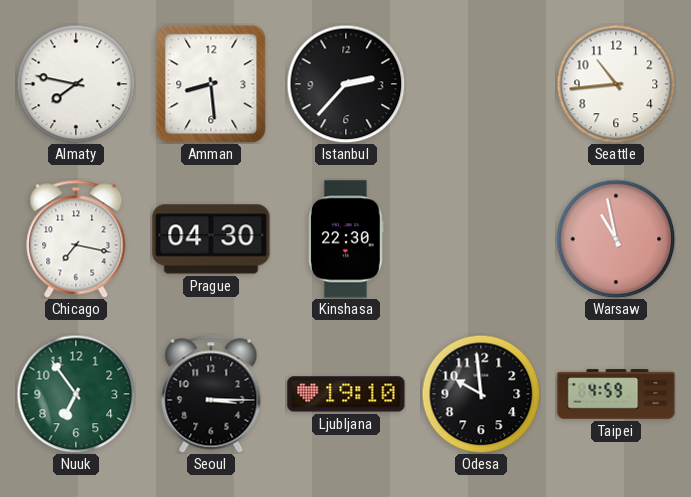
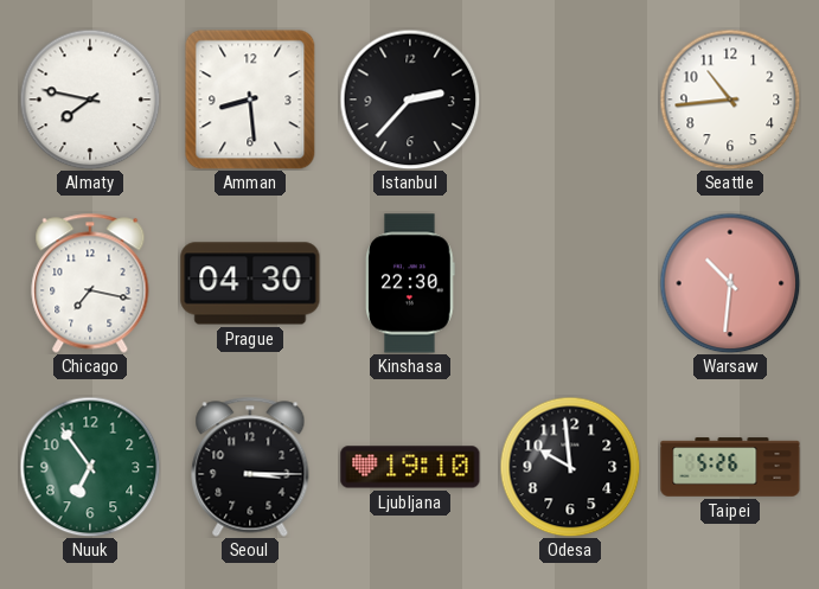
Warsaw: 10:58 -> 10:31 (730, 283)
Taipei: 4:59 -> 5:26 (730, 467)
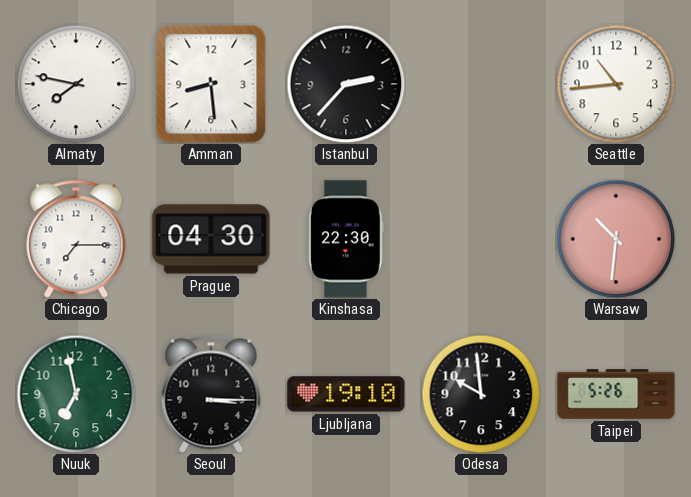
Chicago: 7:17 -> 7:15 (76, 239)
Nuuk: 6:54 -> 6:58 (76, 394)
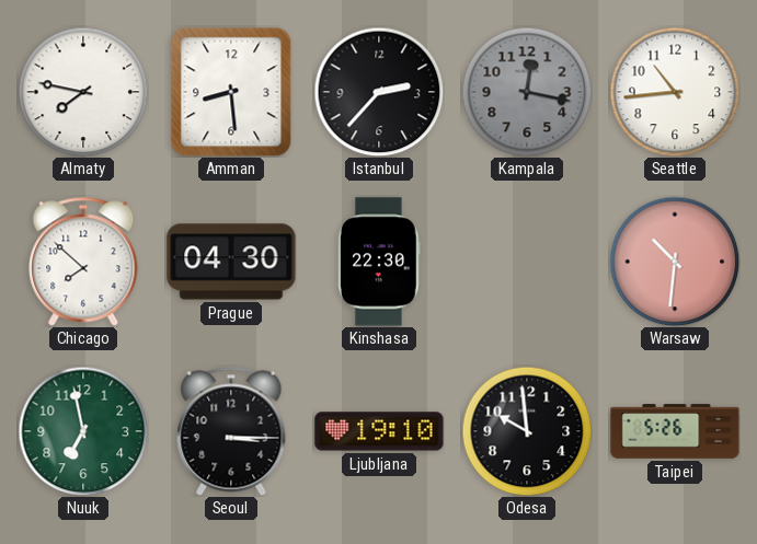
Kampala: none -> 12:17 (527, 92)
Chicago: 7:15 -> 7:52 (83, 262)
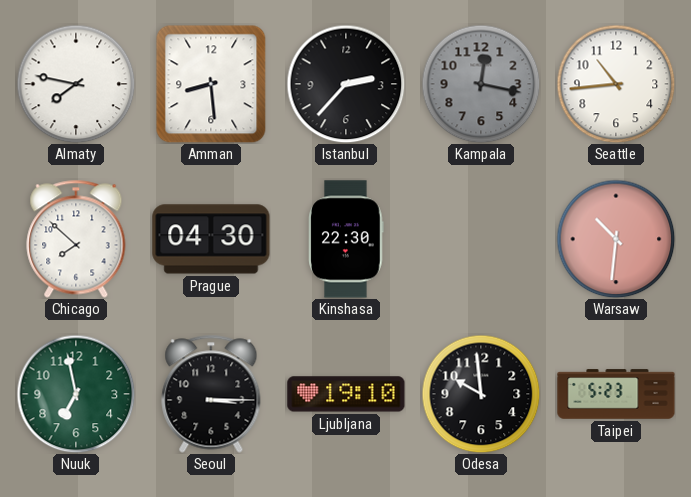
Taipei: 5:26 -> 5:23 (616, 394)
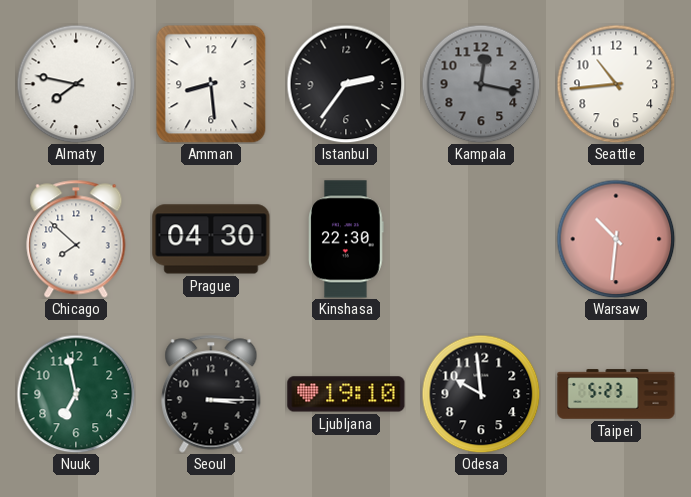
Istanbul: 2:37 -> 2:36 (346, 84)
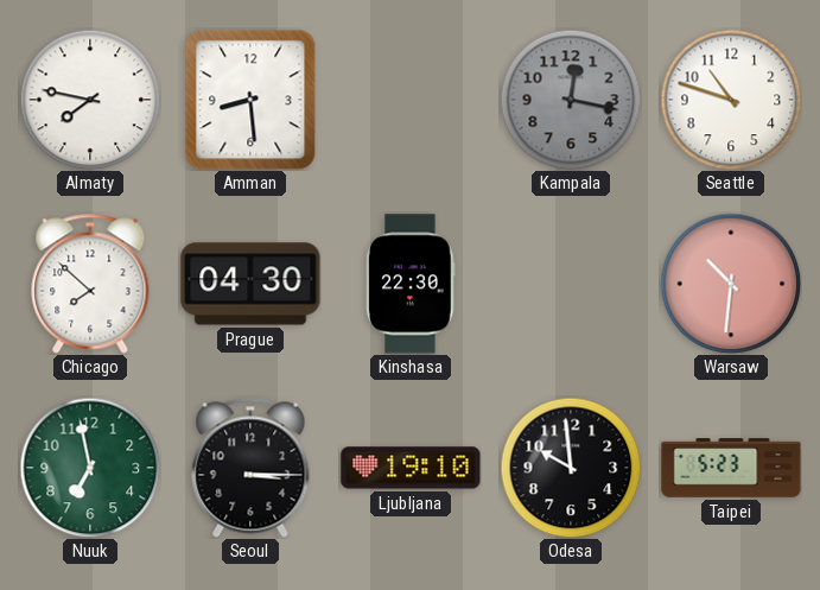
Istanbul: 2:36 -> none (346, 84)
Seattle: 10:44 -> 10:48 (731, 100)
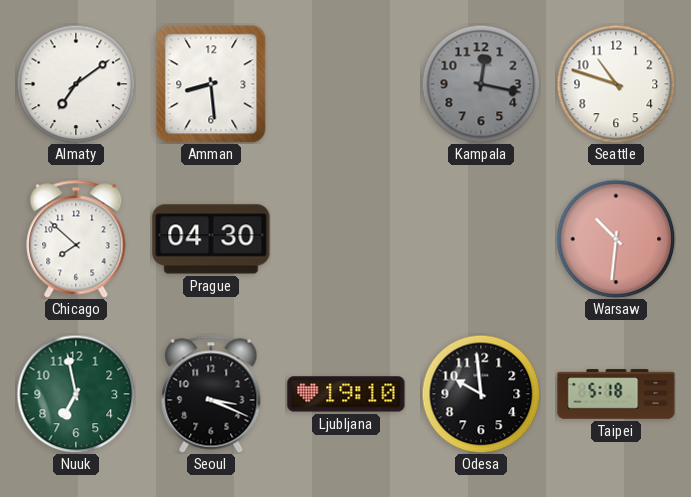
Almaty: 7:47 -> 7:09 (76, 84)
Kinshasa: 22:30 -> none (411, 284)
Seoul: 3:15 -> 3:19 (211, 394)
Taipei: 5:23 -> 5:18 (616, 394)
